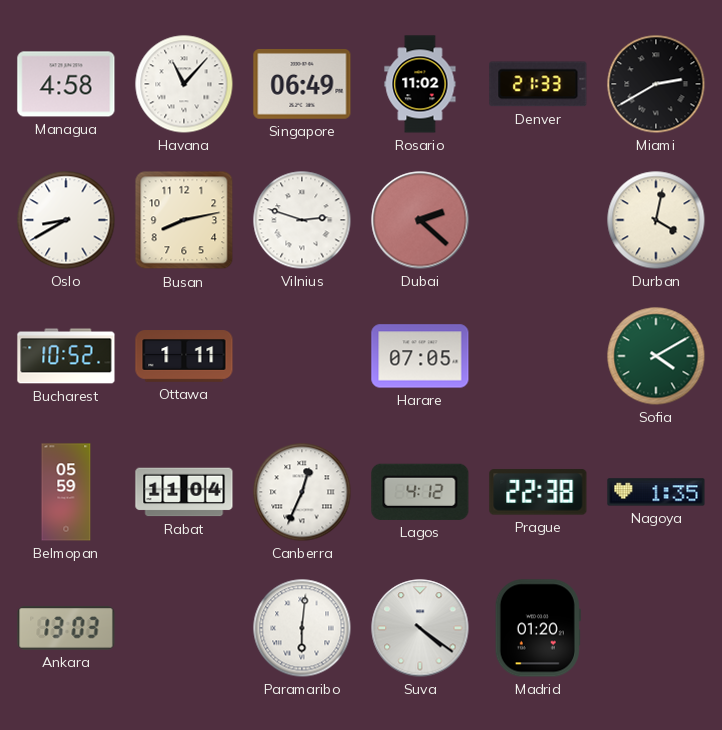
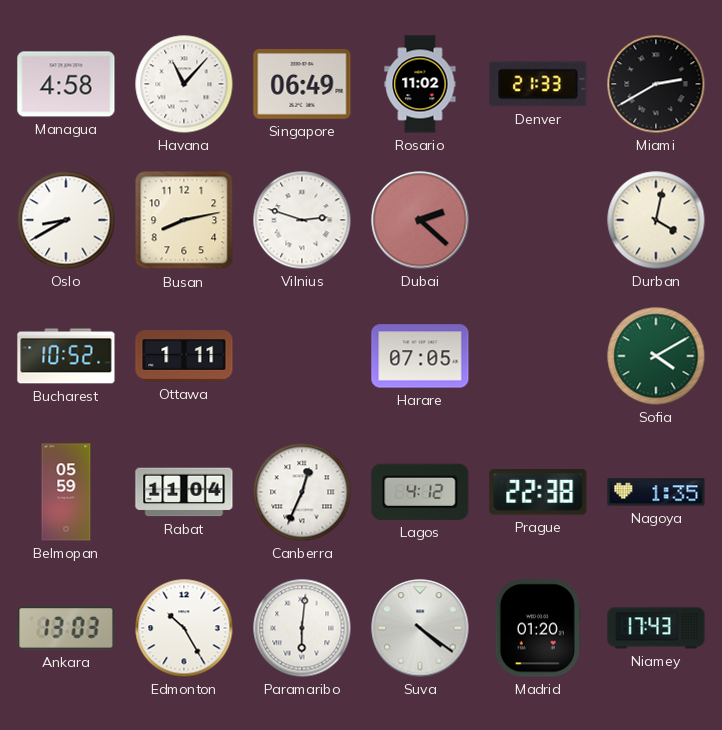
Edmonton: none -> 10:25 (184, 628)
Niamey: none -> 17:43 (656, 628)
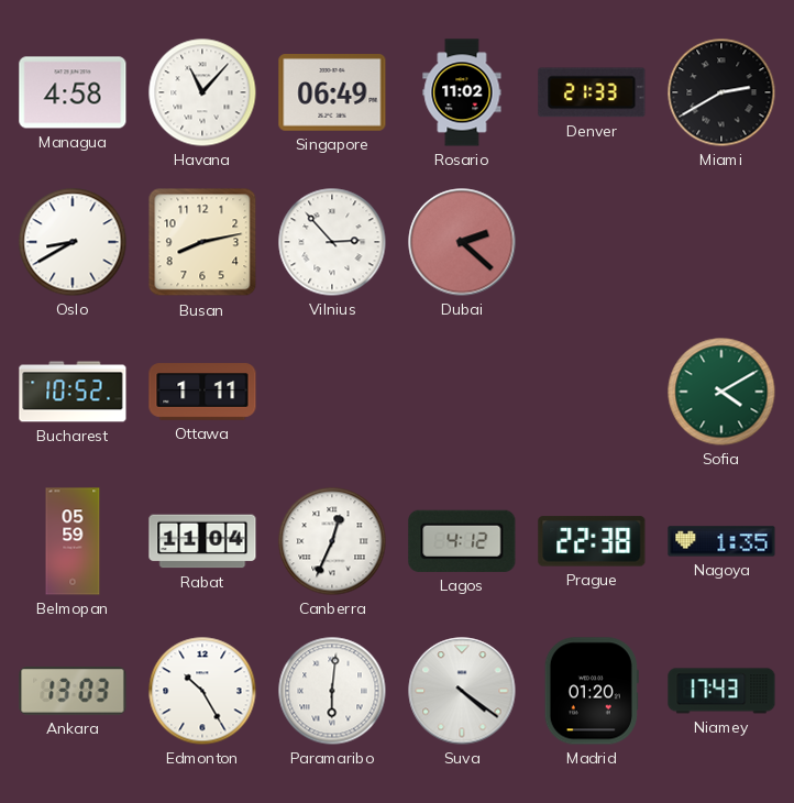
Vilnius: 2:48 -> 2:53 (332, 242)
Durban: 4:02 -> none (656, 220)
Harare: 07:05 -> none (420, 356)
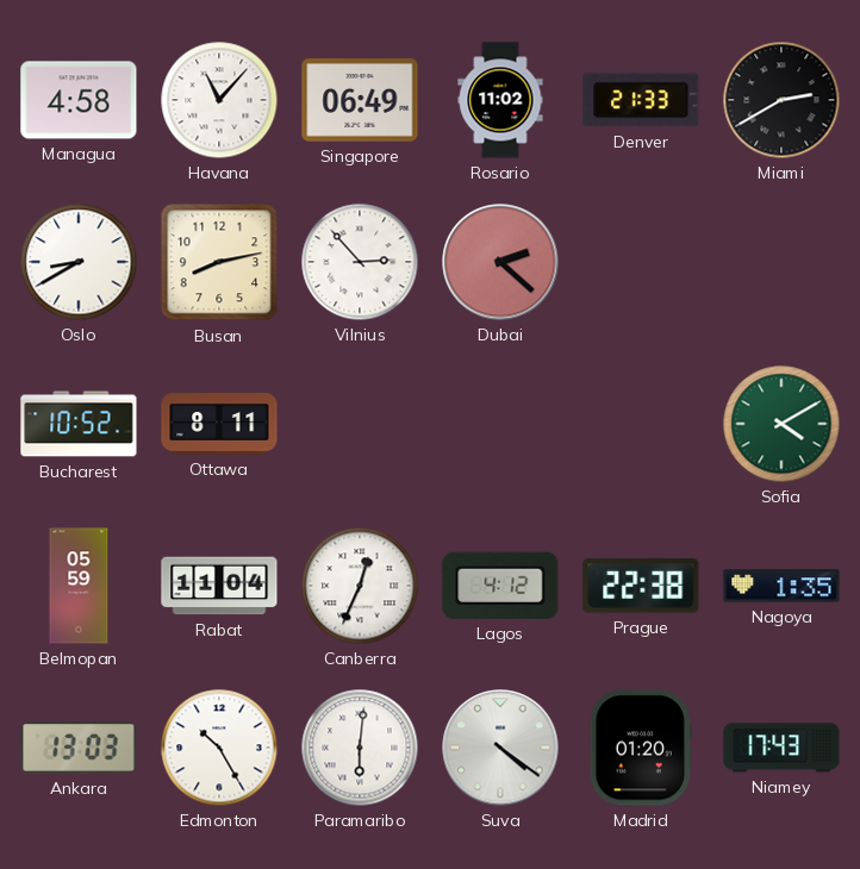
Ottawa: 1:11 -> 8:11 (219, 424)
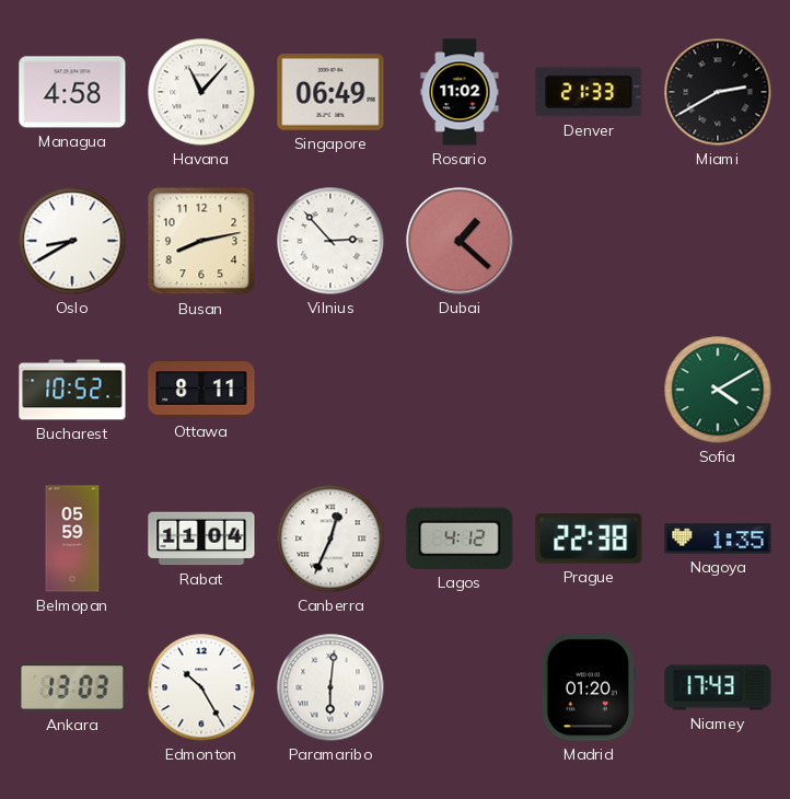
Dubai: 2:22 -> 1:22 (460, 241)
Suva: 4:21 -> none (500, 748)
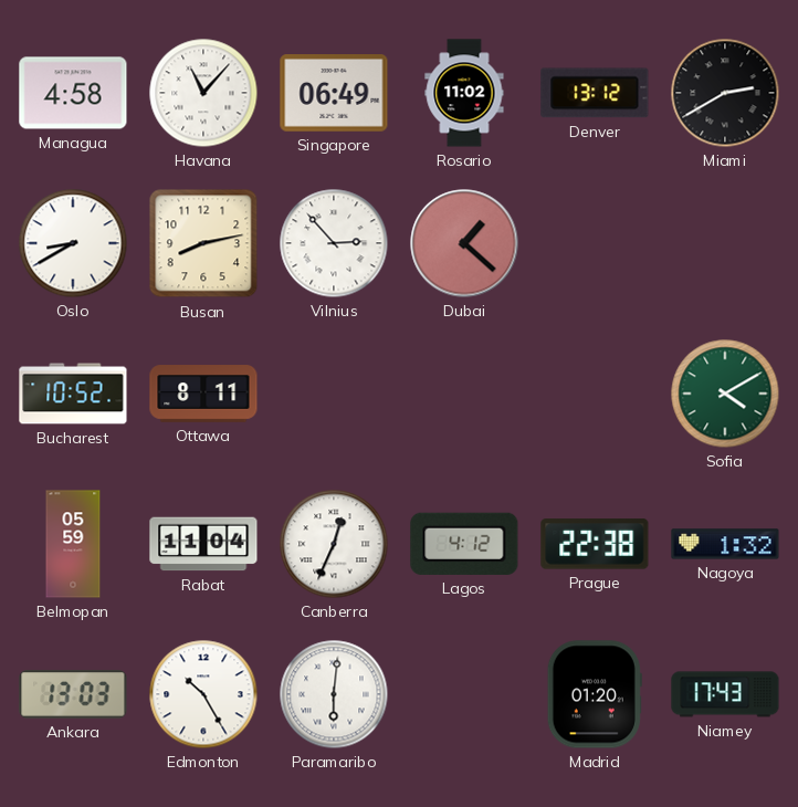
Denver: 21:33 -> 13:12 (595, 93)
Nagoya: 1:35 -> 1:32 (725, 544)
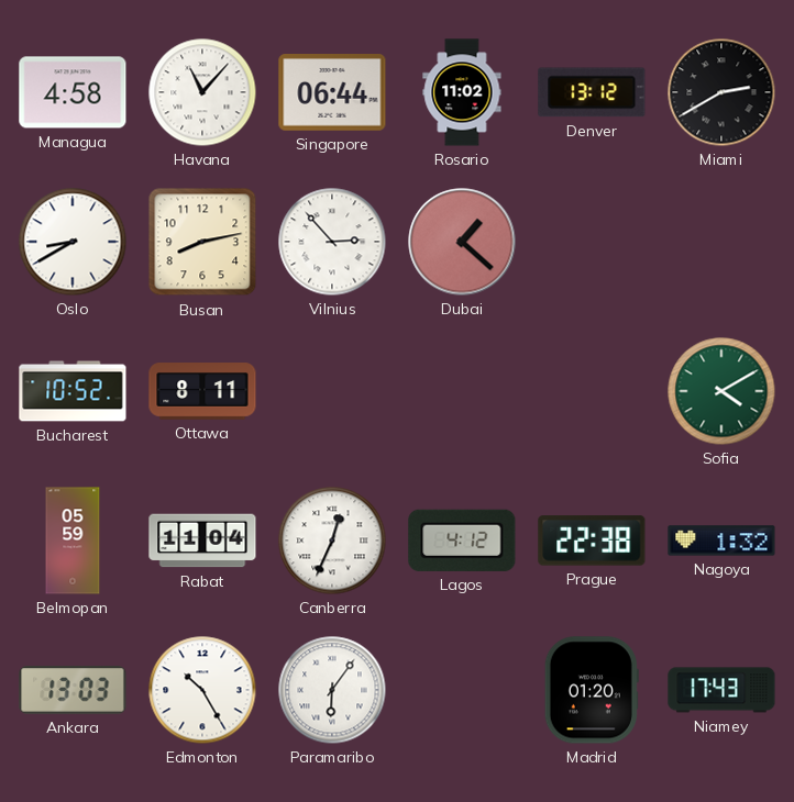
Singapore: 06:49 -> 06:44 (332, 93)
Paramaribo: 6:01 -> 6:06 (332, 690)
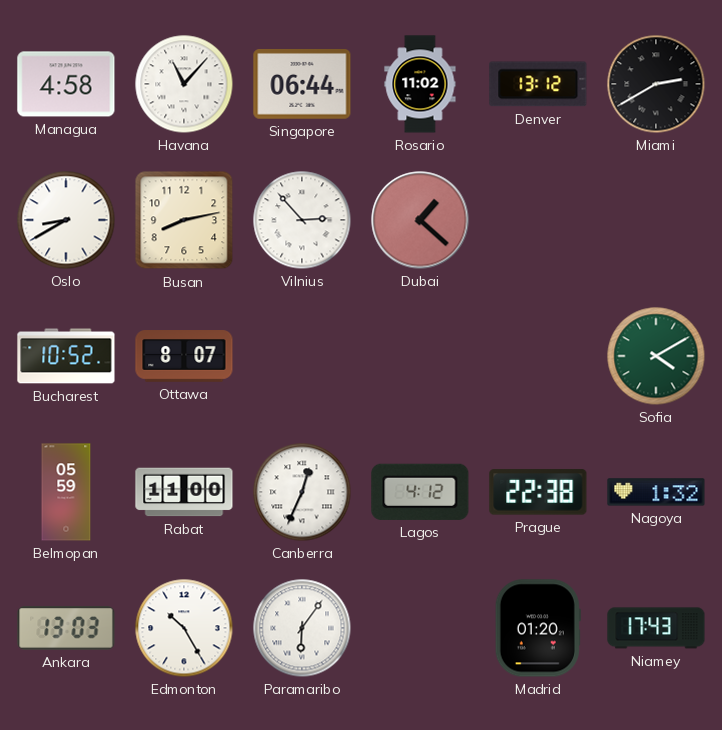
Ottawa: 8:11 -> 8:07 (184, 356)
Rabat: 11:04 -> 11:00 (184, 492)
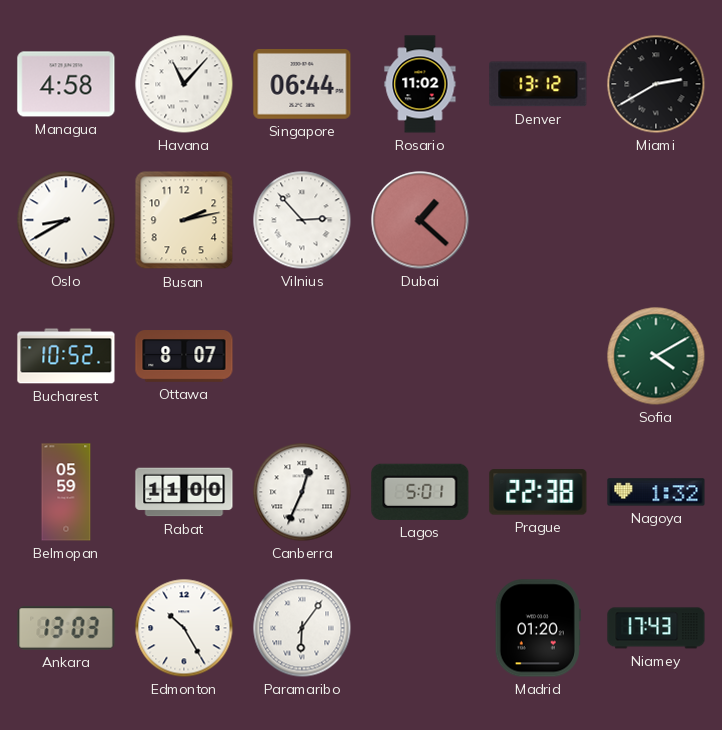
Busan: 8:13 -> 2:13 (184, 220)
Lagos: 4:12 -> 5:01 (420, 492)
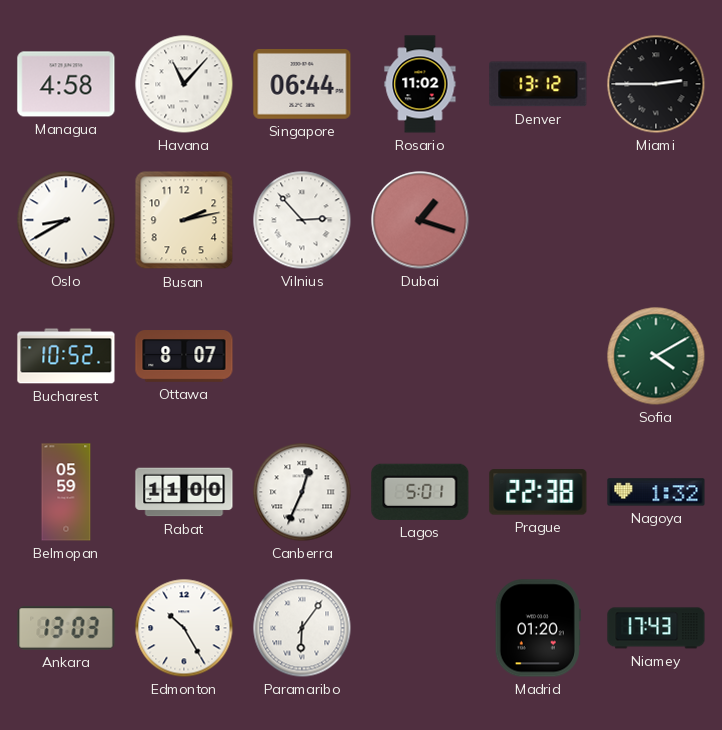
Miami: 2:40 -> 2:45 (656, 84)
Dubai: 1:22 -> 1:18 (420, 220)
